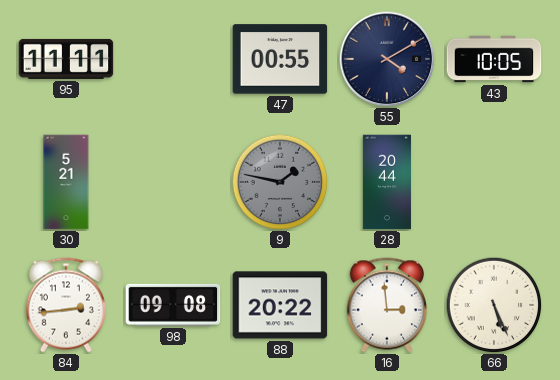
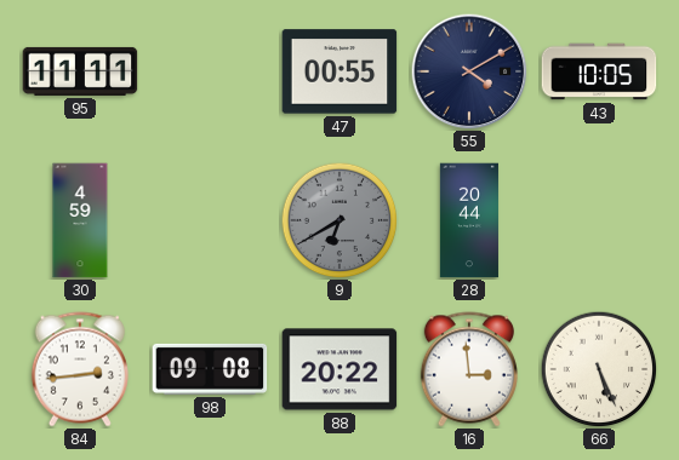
30: 5:21 -> 4:59 (80, 220)
9: 1:47 -> 6:40 (339, 220)
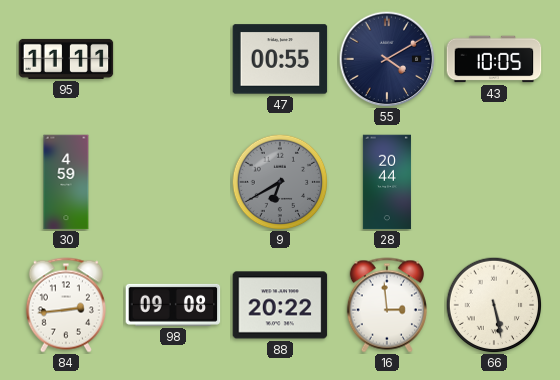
66: 5:26 -> 5:28 (494, 305)
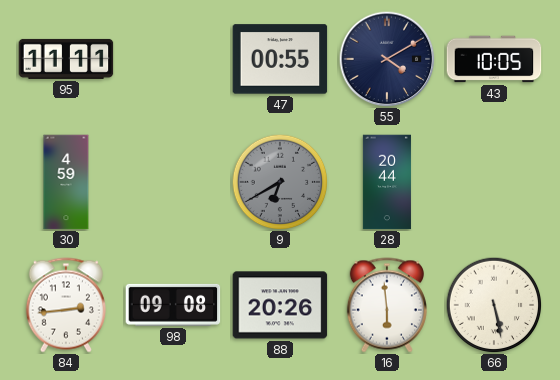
88: 20:22 -> 20:26 (280, 305)
16: 2:59 -> 5:59 (387, 305)
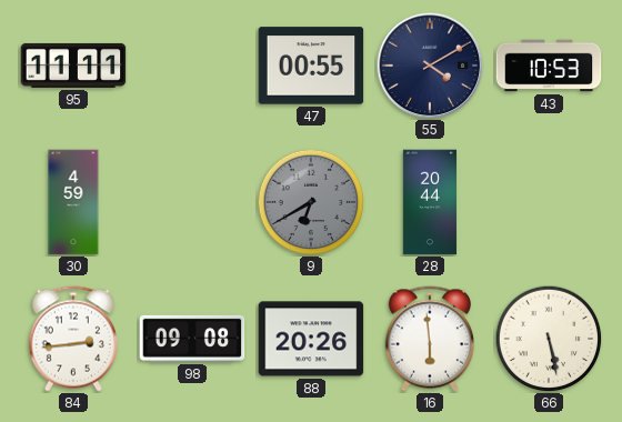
43: 10:05 -> 10:53 (549, 66)
